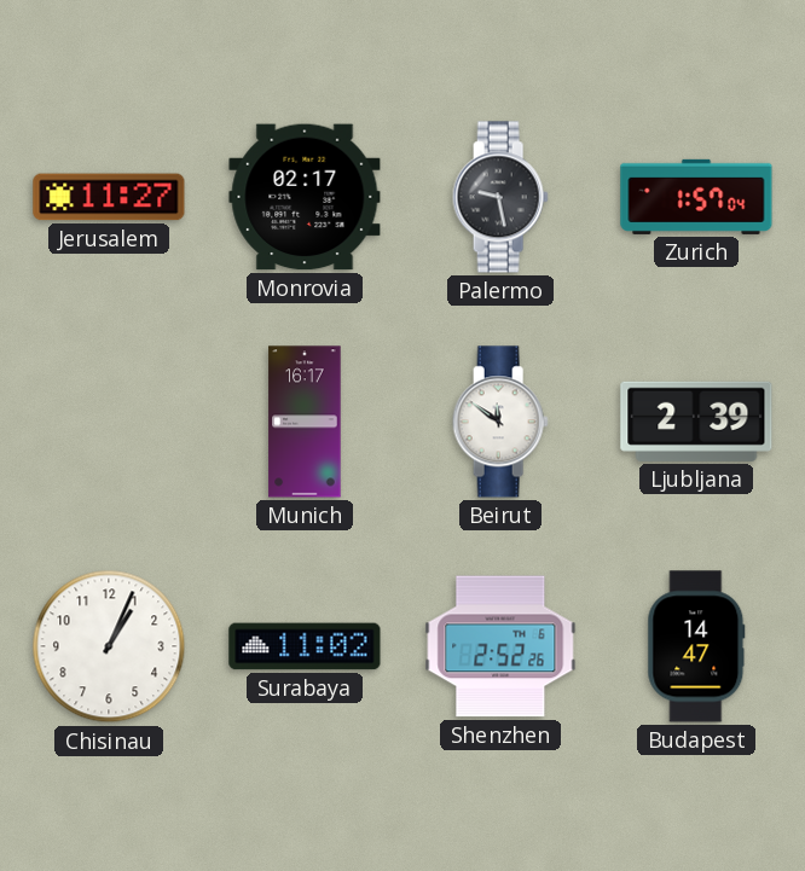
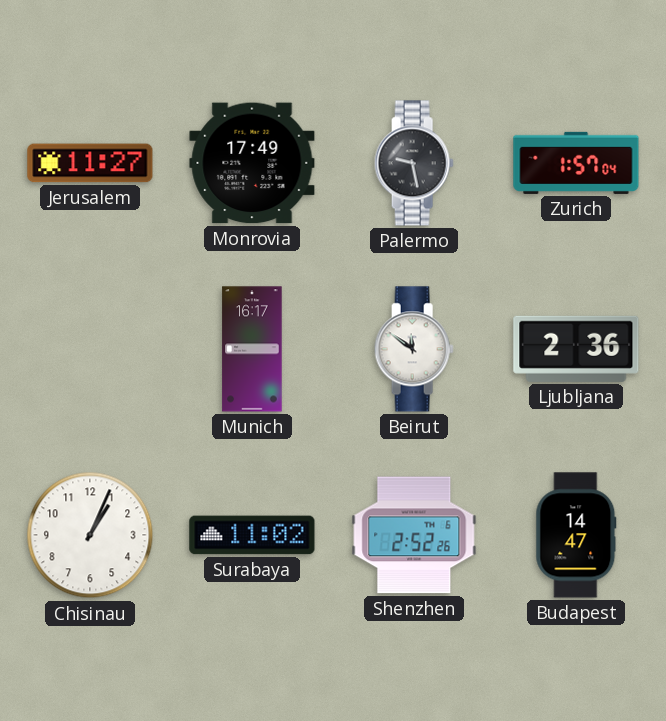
Monrovia: 02:17 -> 17:49 (252, 163)
Ljubljana: 2:39 -> 2:36 (576, 349)
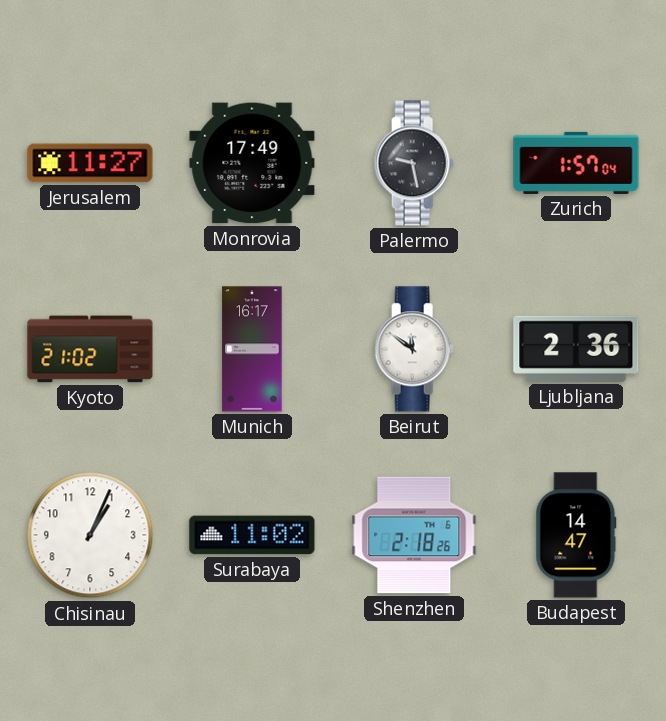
Kyoto: none -> 21:02 (90, 349)
Shenzhen: 2:52 -> 2:18 (414, 535)
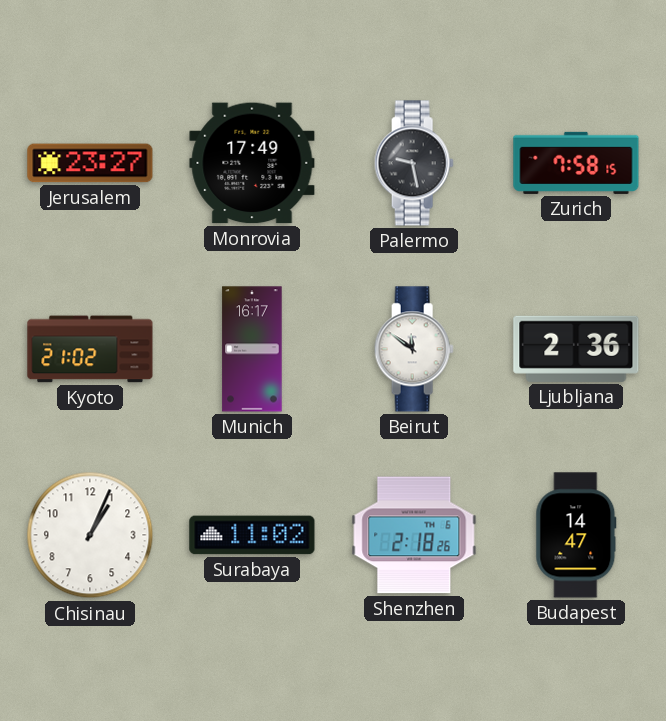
Jerusalem: 11:27 -> 23:27 (90, 163)
Zurich: 1:57 -> 7:58 (576, 163)
